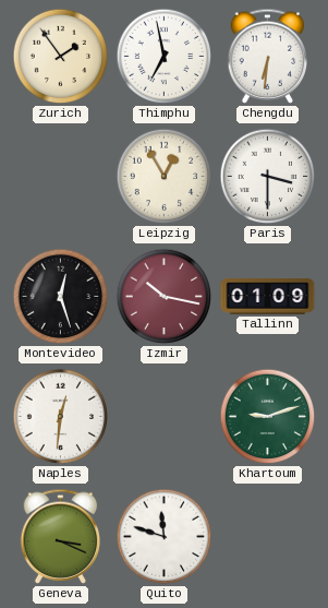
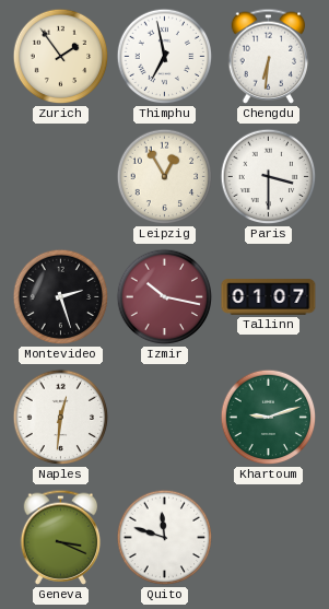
Montevideo: 12:27 -> 2:27 (61, 297)
Tallinn: 01:09 -> 01:07 (269, 297)
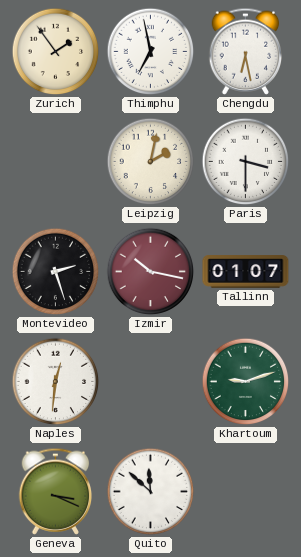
Chengdu: 6:31 -> 6:28 (246, 51)
Leipzig: 12:55 -> 2:02 (151, 162)
Quito: 11:48 -> 11:52 (151, 492)
